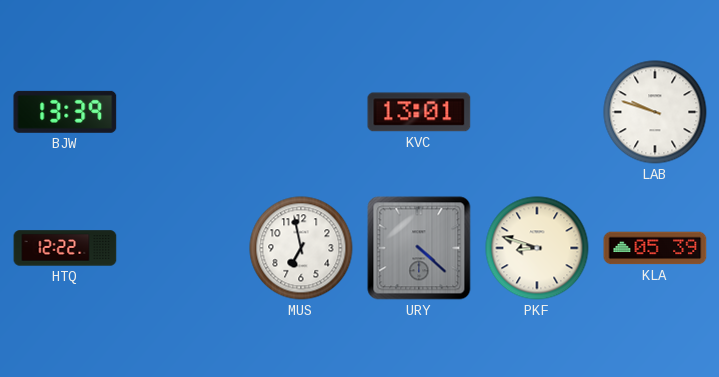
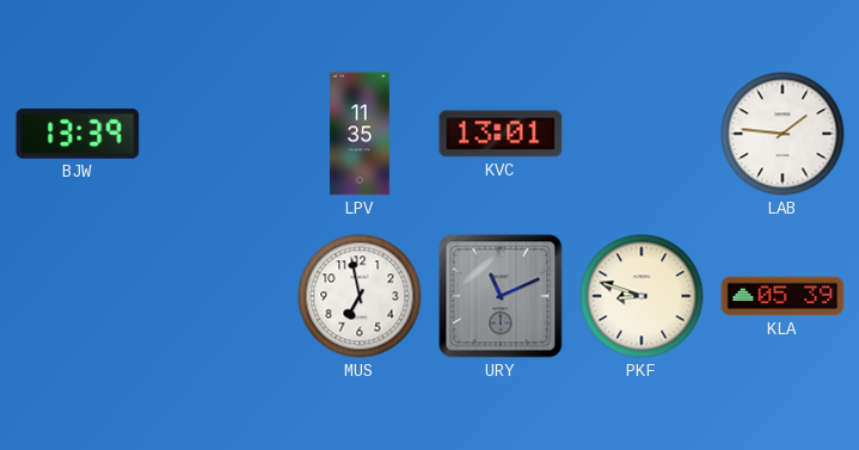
LPV: none -> 11:35 (360, 134)
LAB: 9:48 -> 1:46 (783, 134)
HTQ: 12:22 -> none (65, 248)
URY: 4:22 -> 11:11 (501, 296)
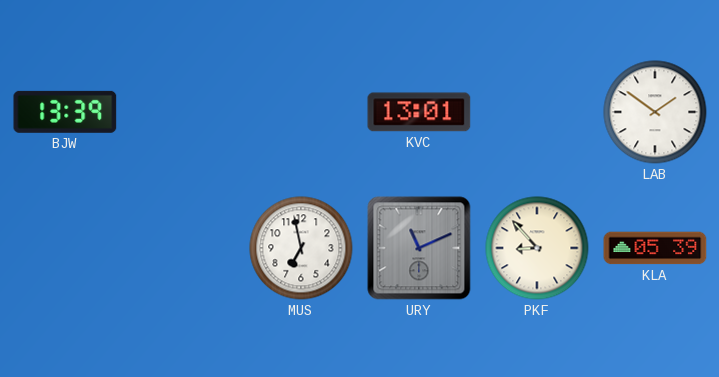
LPV: 11:35 -> none (360, 134)
LAB: 1:46 -> 1:51 (655, 112)
PKF: 8:48 -> 8:53 (537, 248)
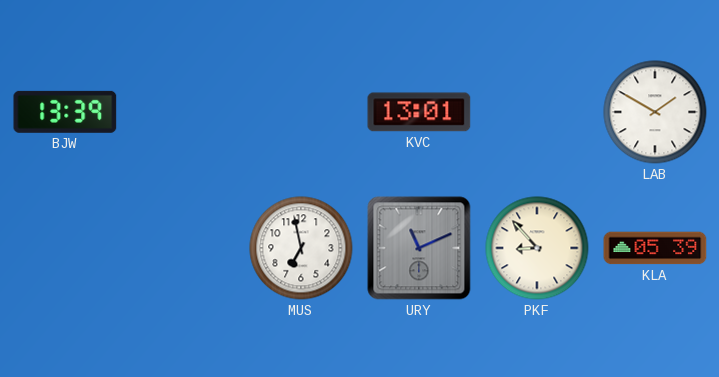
LAB: 1:51 -> 1:50 (655, 112)
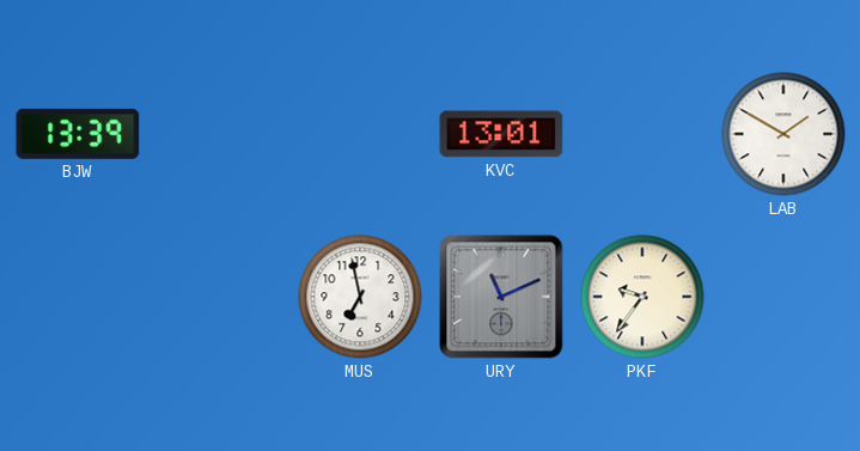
PKF: 8:53 -> 9:36 (642, 297)
KLA: 05:39 -> none (655, 248)
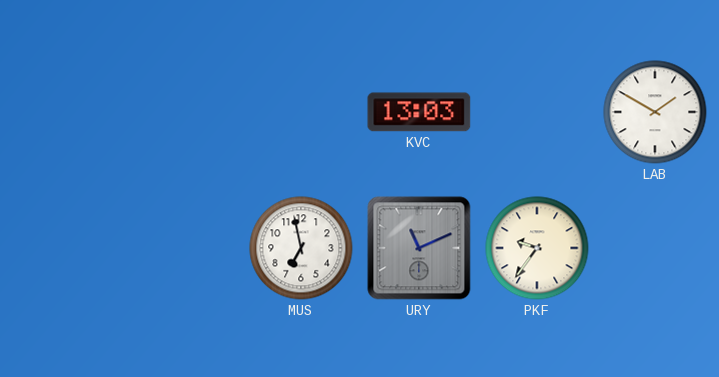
BJW: 13:39 -> none (78, 134)
KVC: 13:01 -> 13:03 (419, 112)
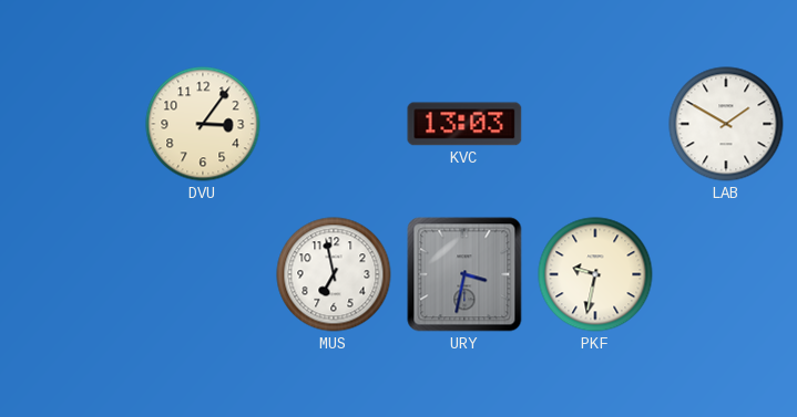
DVU: none -> 3:06 (203, 124)
URY: 11:11 -> 3:32 (464, 274)
PKF: 9:36 -> 9:32 (595, 274)
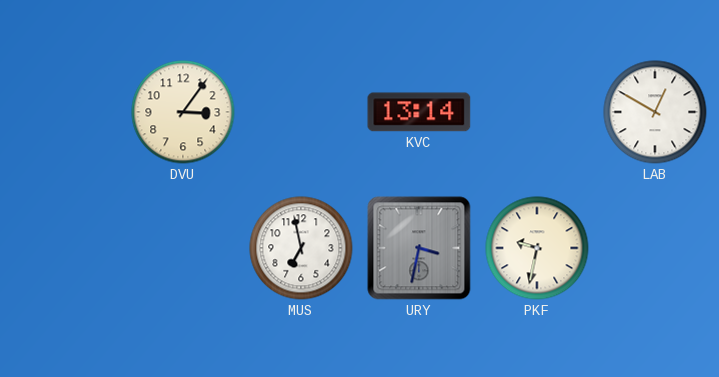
KVC: 13:03 -> 13:14 (419, 112)
LAB: 1:50 -> 12:50 (655, 112)
